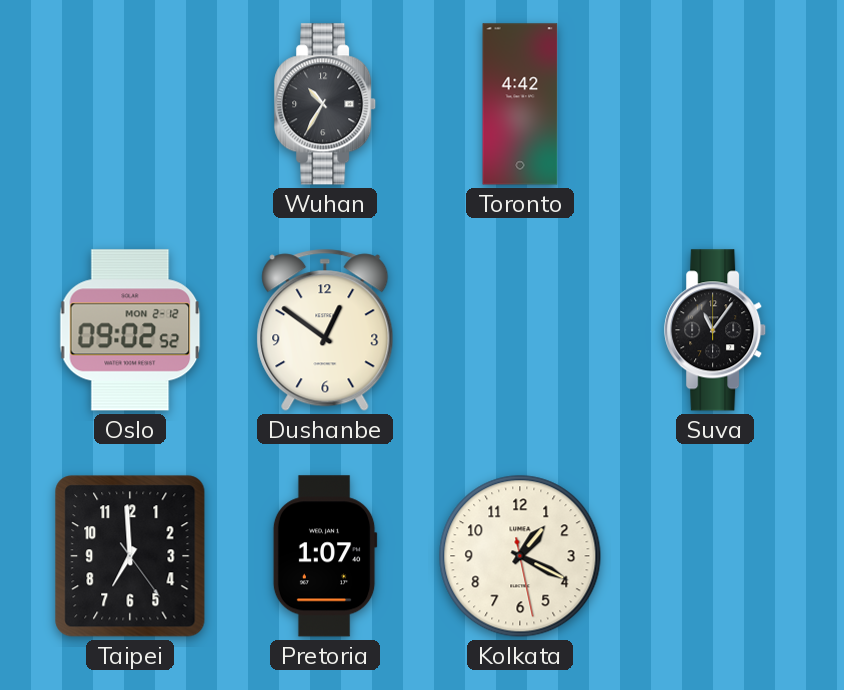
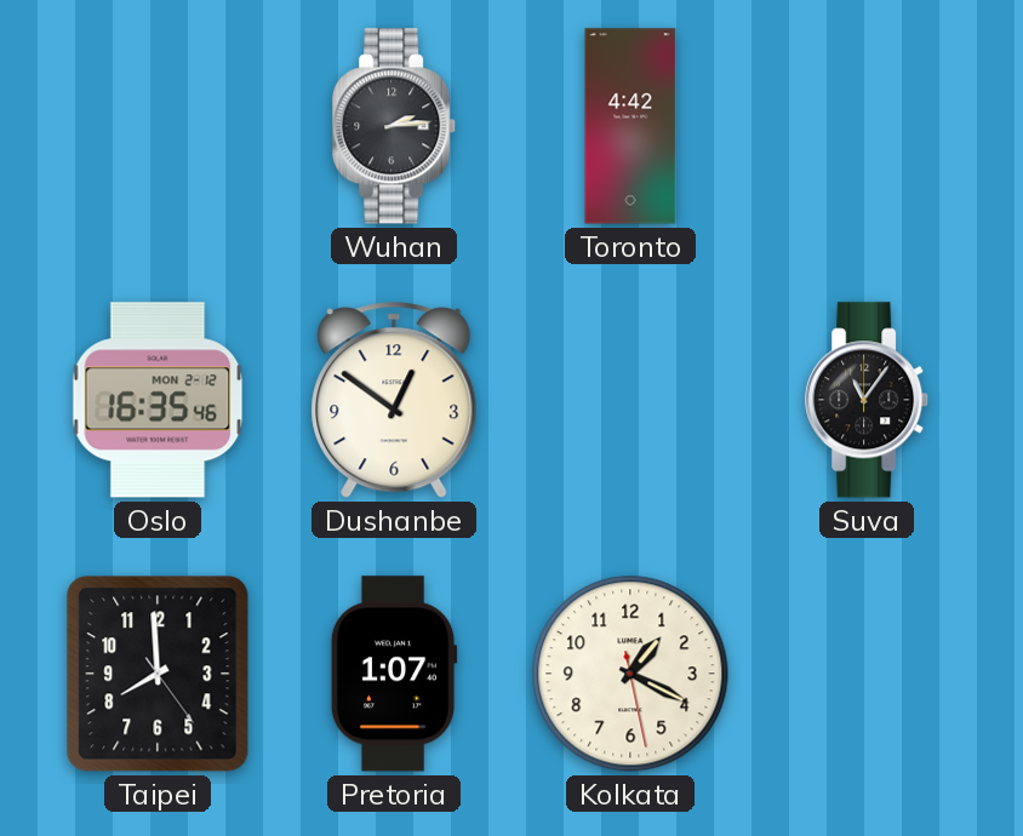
Wuhan: 10:35 -> 2:14 (395, 126)
Oslo: 09:02 -> 16:35 (158, 400)
Taipei: 6:59 -> 7:59 (158, 674)
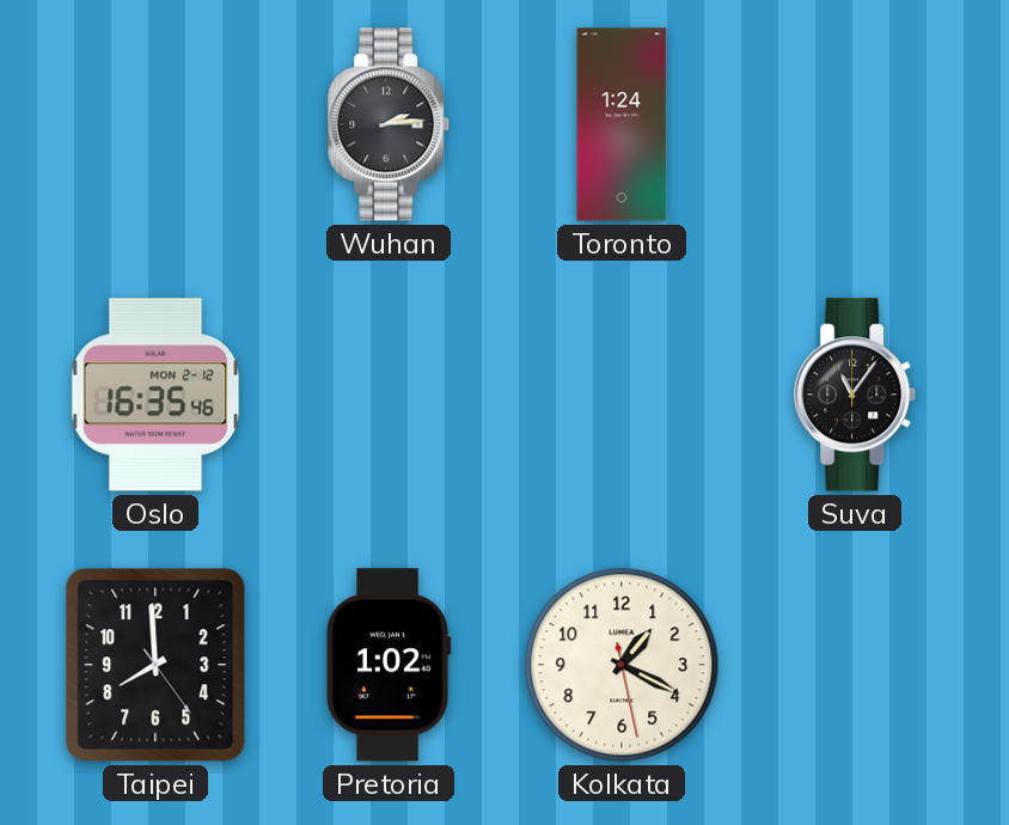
Toronto: 4:42 -> 1:24 (622, 124)
Dushanbe: 12:51 -> none (394, 400)
Pretoria: 1:07 -> 1:02 (389, 665)
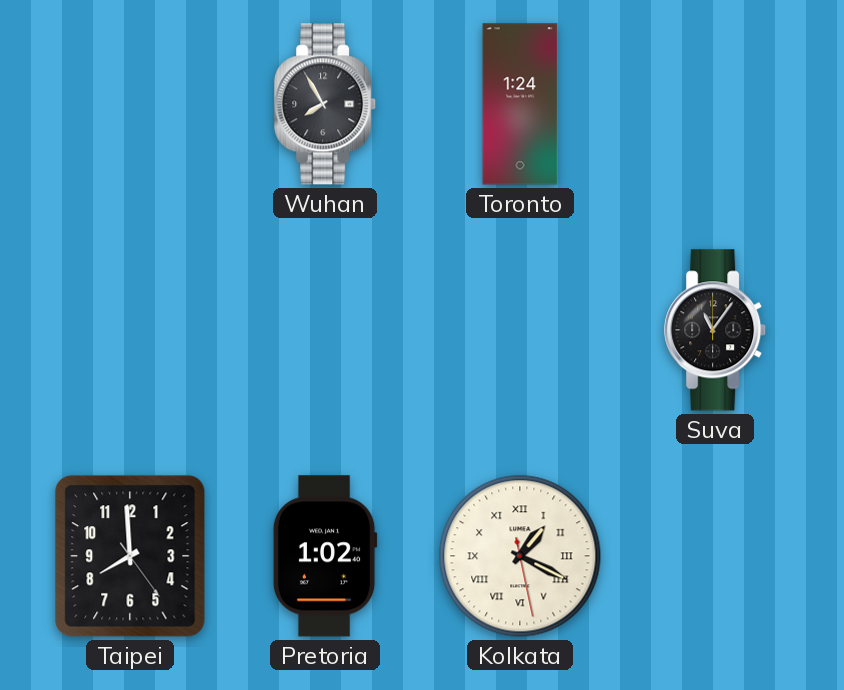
Wuhan: 2:14 -> 7:55 (326, 104)
Oslo: 16:35 -> none (155, 395)
Kolkata numerals: Arabic -> Roman (520, 556)
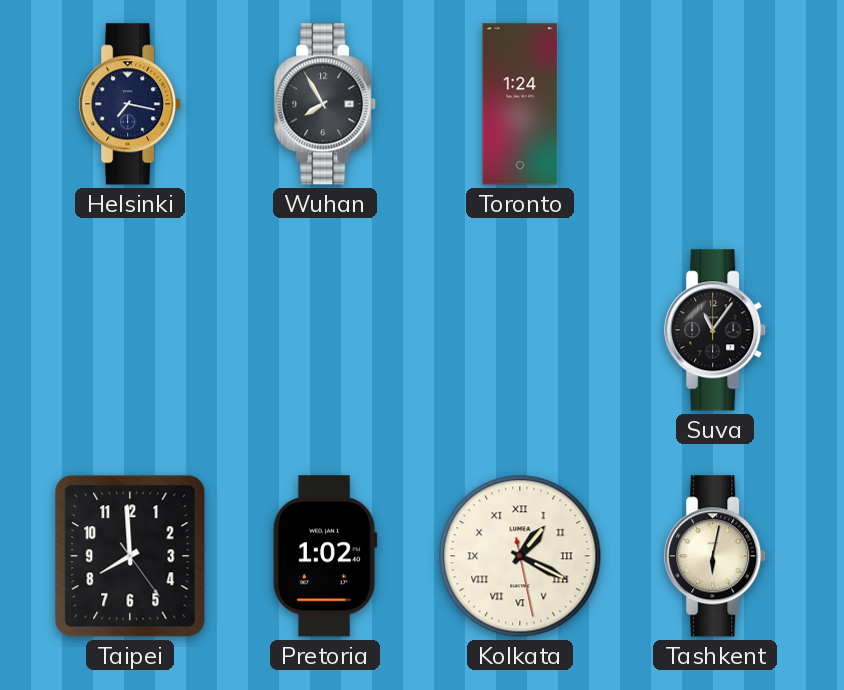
Helsinki: none -> 7:17 (131, 104)
Tashkent: none -> 6:02 (716, 556)
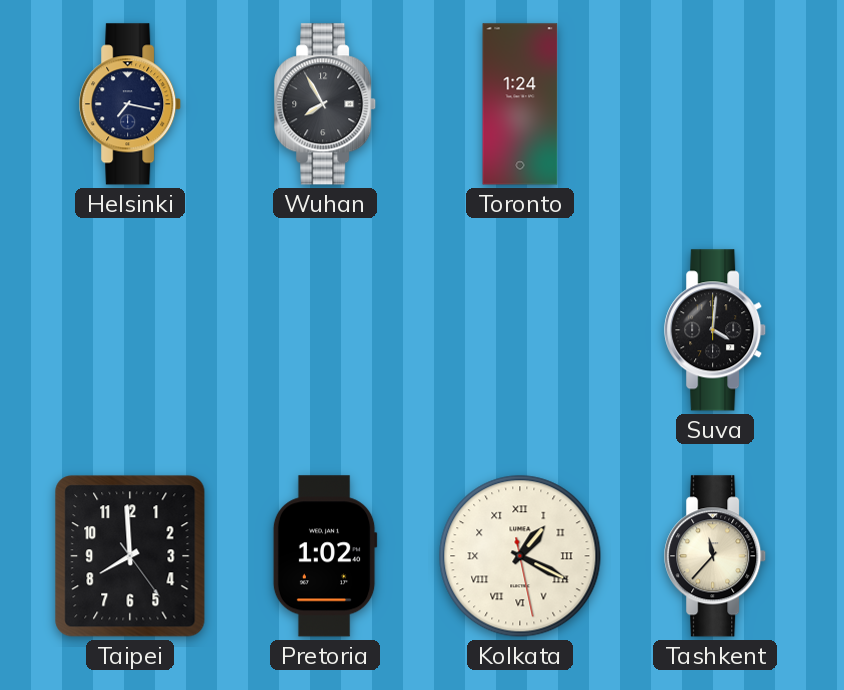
Suva: 11:06 -> 4:01 (716, 330)
Tashkent: 6:02 -> 11:37 (716, 556)
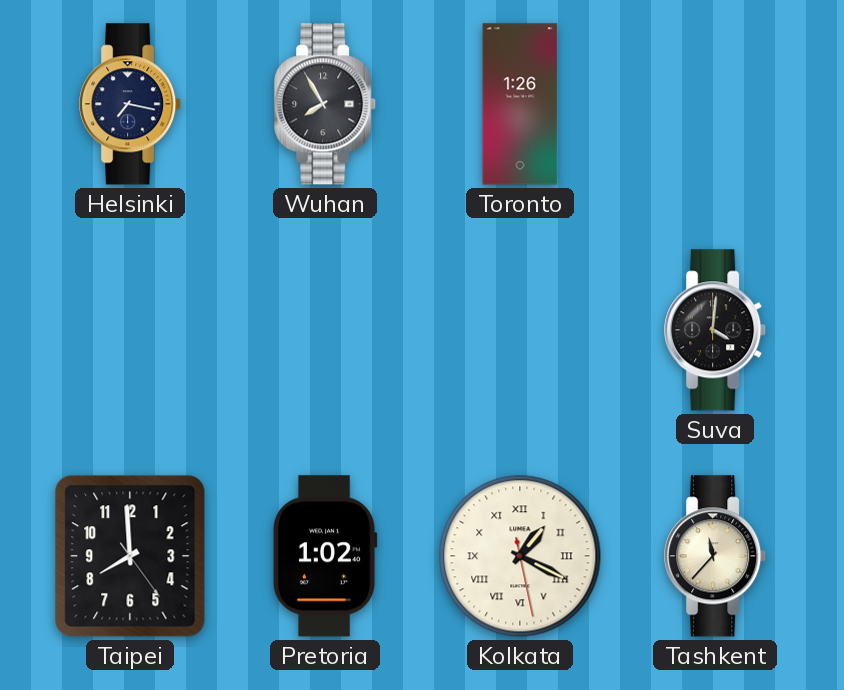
Toronto: 1:24 -> 1:26 (520, 104)
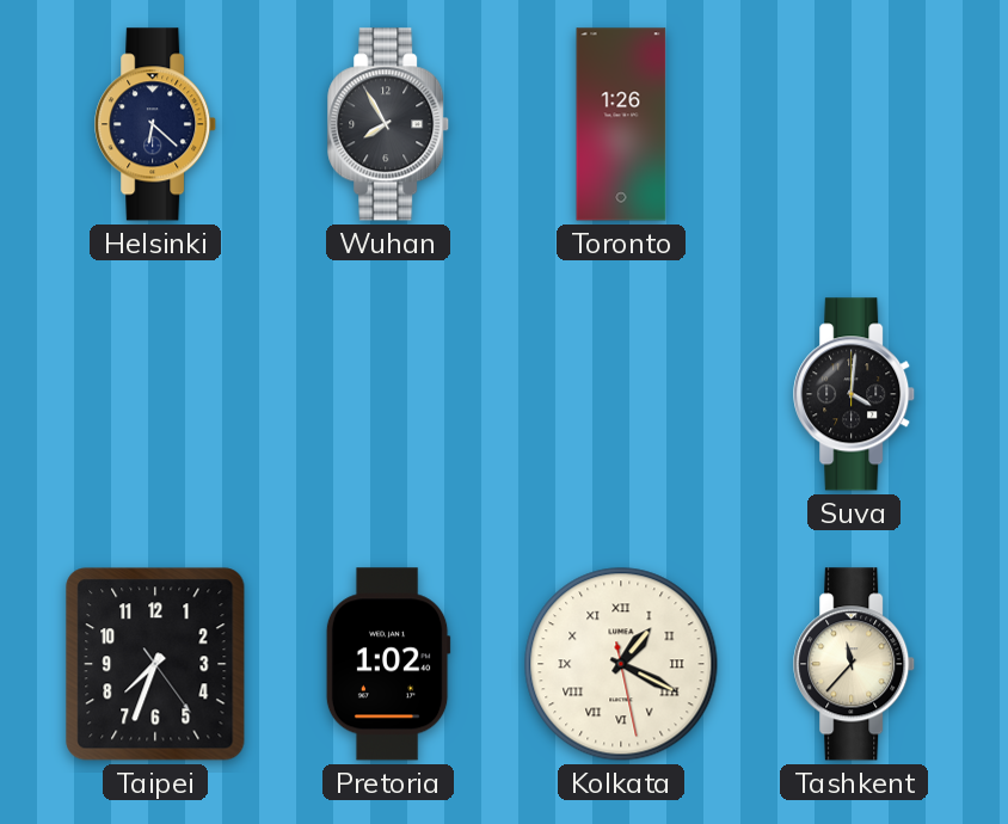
Helsinki: 7:17 -> 6:22 (156, 124)
Taipei: 7:59 -> 7:33 (155, 664)
